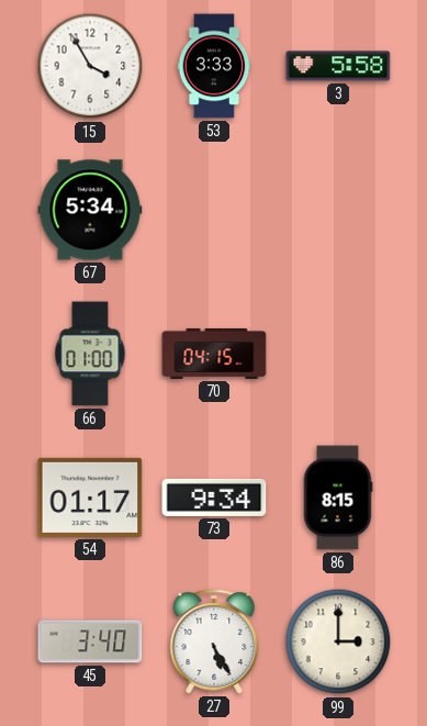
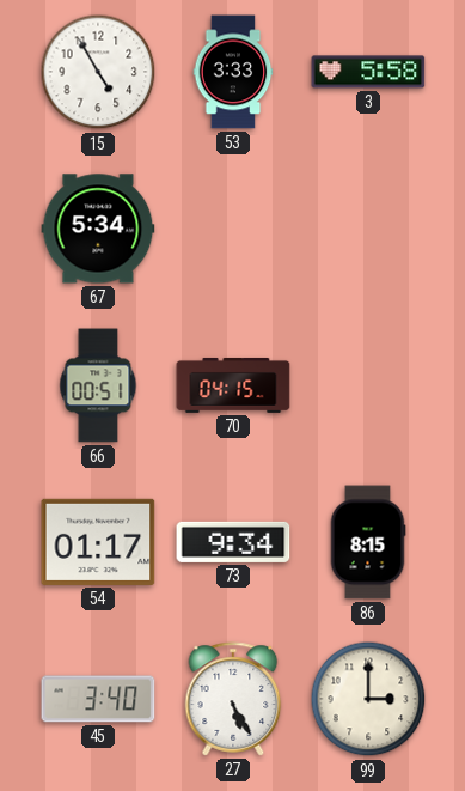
15: 3:55 -> 4:55 (98, 72)
66: 01:00 -> 00:51 (98, 385)
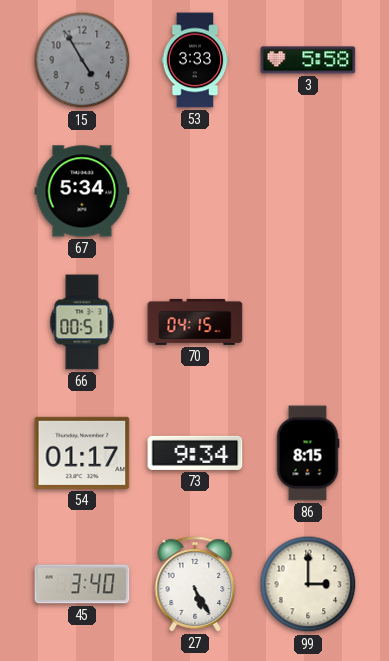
15 dial: white -> grey (82, 60)
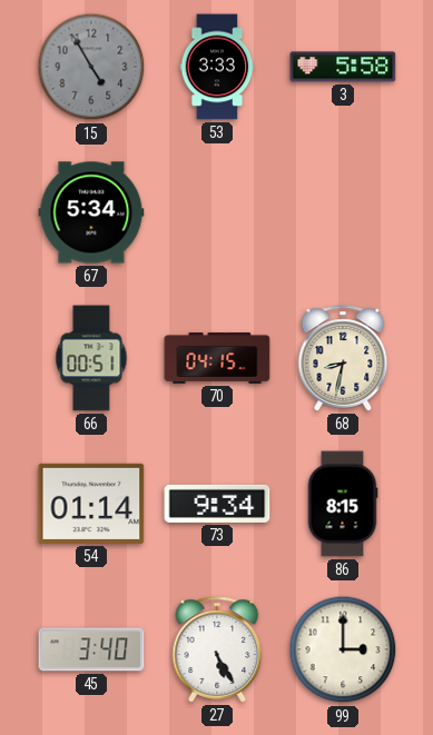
68: none -> 8:32 (343, 358)
54: 01:17 -> 01:14 (91, 504)
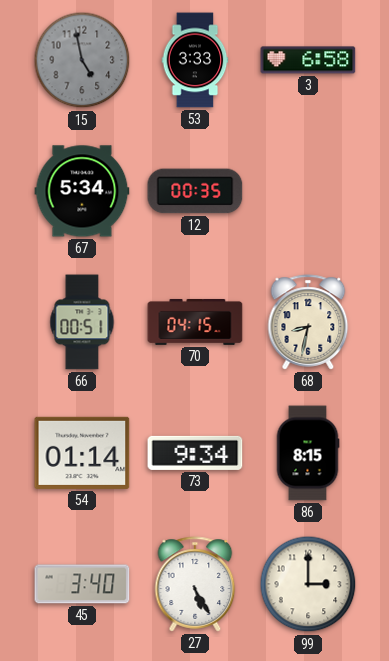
15: 4:55 -> 4:58 (82, 60)
3: 5:58 -> 6:58 (308, 60)
12: none -> 00:35 (195, 191)
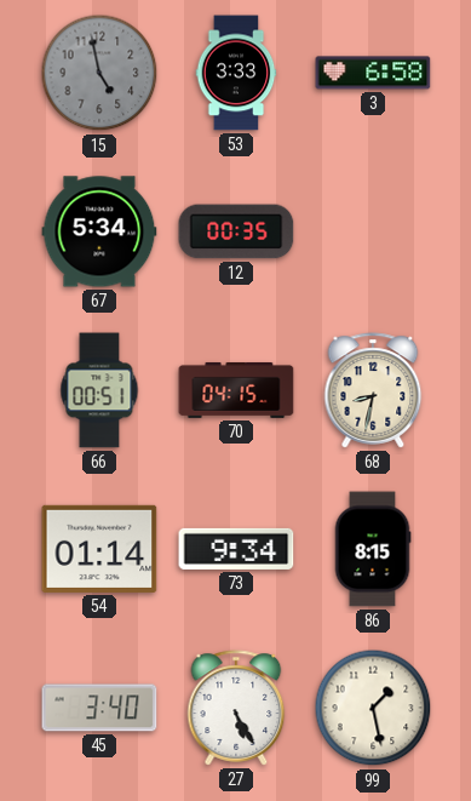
99: 3:00 -> 1:28 (373, 708)
